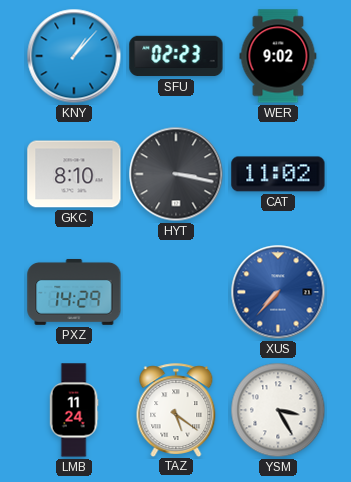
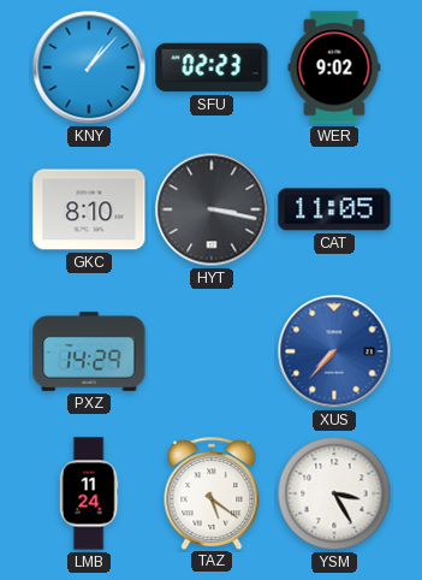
CAT: 11:02 -> 11:05 (334, 209)
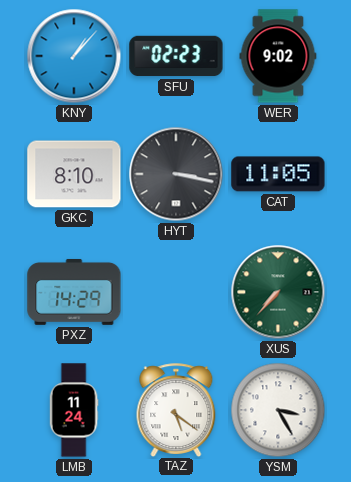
XUS dial: blue -> green (278, 292)
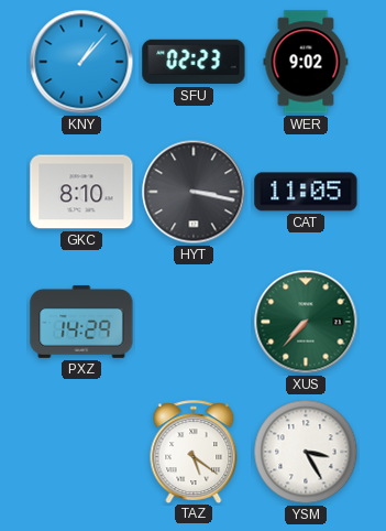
LMB: 11:24 -> none (74, 410)
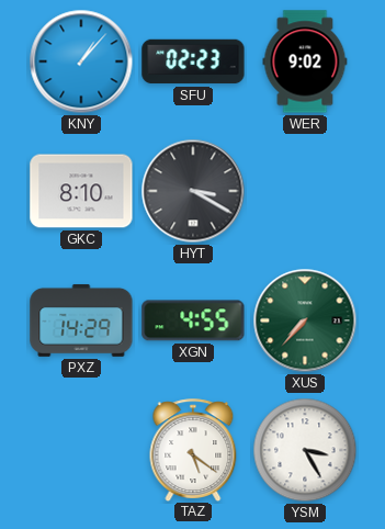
HYT: 3:17 -> 3:20 (193, 191)
CAT: 11:05 -> none (306, 192)
XGN: none -> 4:55 (193, 320)
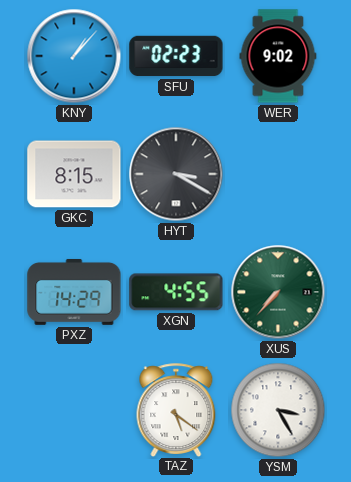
GKC: 8:10 -> 8:15 (74, 174)
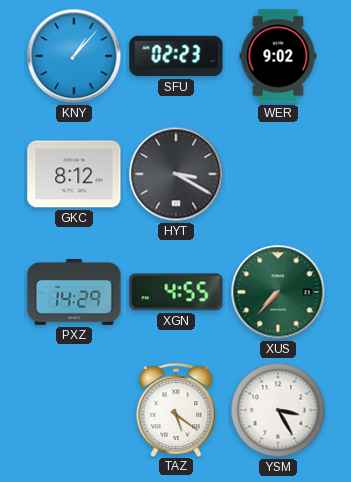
GKC: 8:15 -> 8:12 (74, 174)
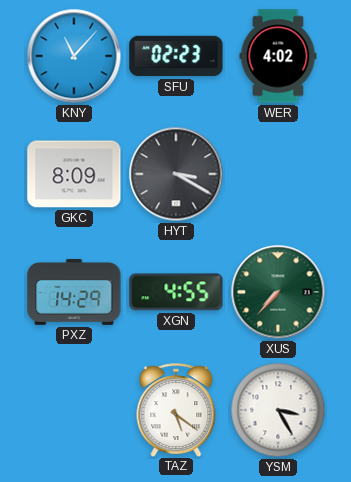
KNY: 1:07 -> 11:07 (74, 56)
WER: 9:02 -> 4:02 (278, 56)
GKC: 8:12 -> 8:09 (74, 174)
